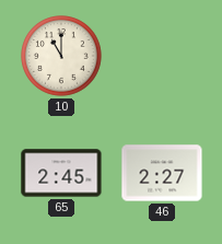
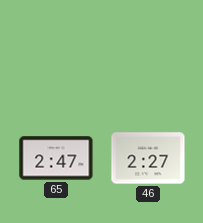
10: 11:00 -> none (61, 56)
65: 2:45 -> 2:47 (56, 158)
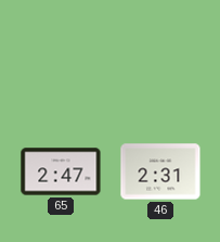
46: 2:27 -> 2:31 (160, 171)
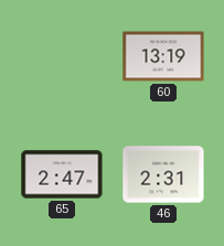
60: none -> 13:19 (163, 56)
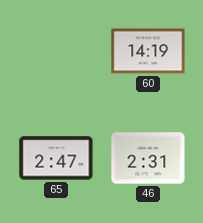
60: 13:19 -> 14:19 (148, 51)
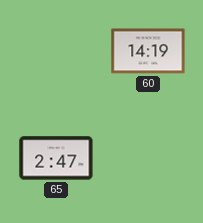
46: 2:31 -> none (148, 158)
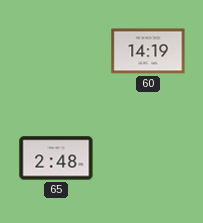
65: 2:47 -> 2:48 (56, 158)
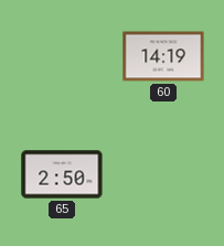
65: 2:48 -> 2:50 (62, 174)
